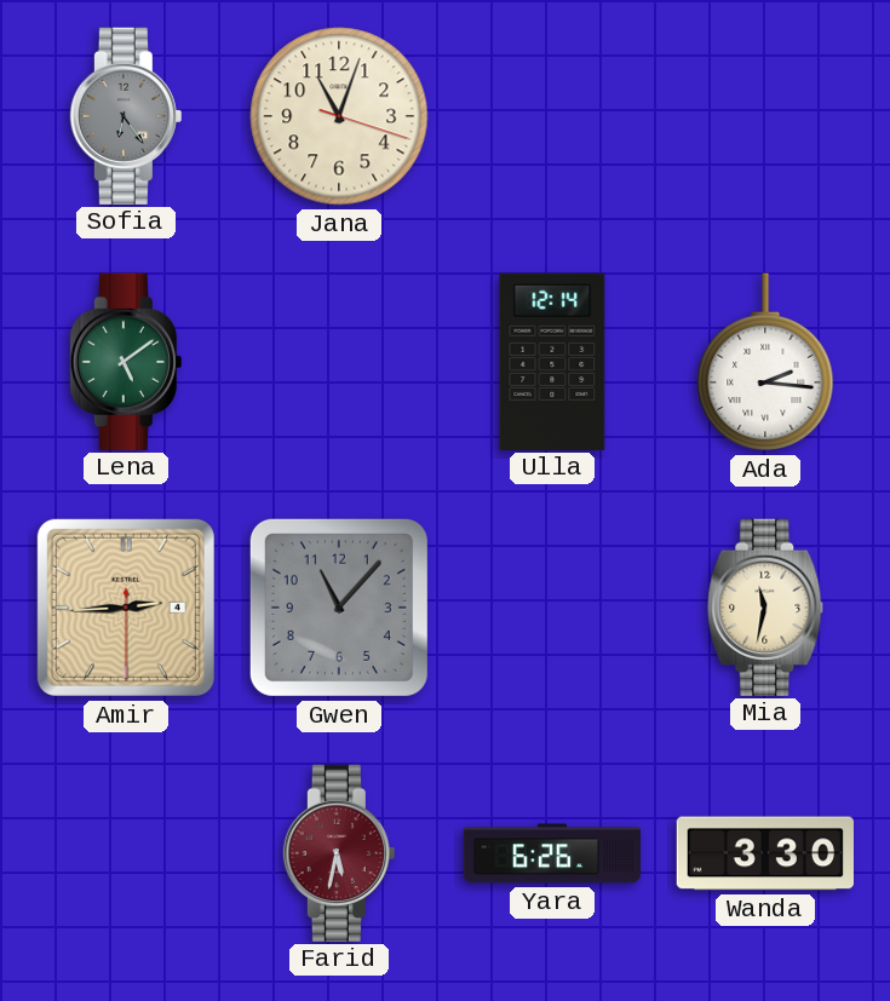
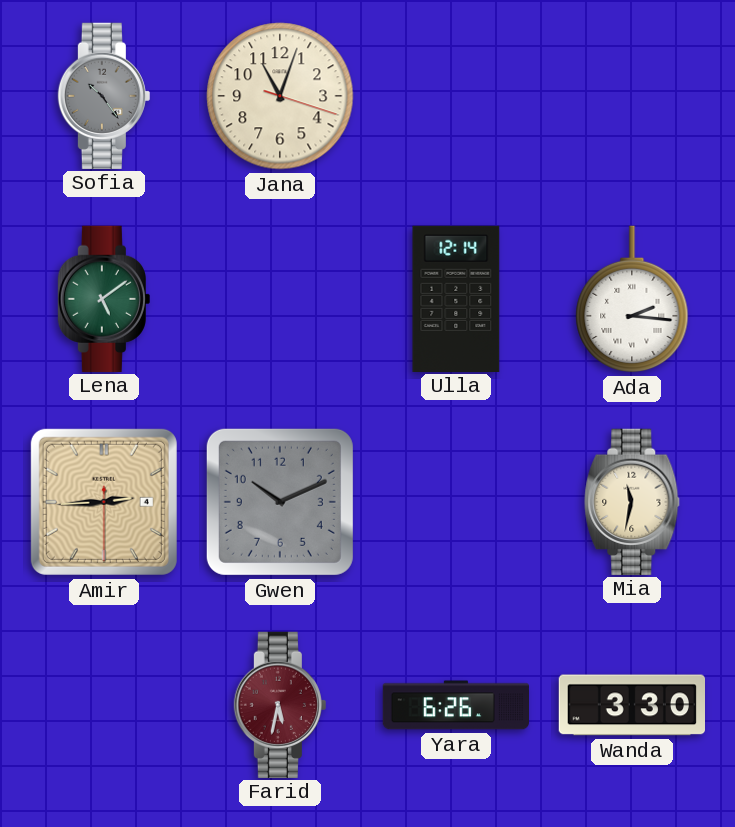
Sofia: 6:24 -> 10:24 (104, 95)
Gwen: 11:07 -> 10:11 (280, 502)
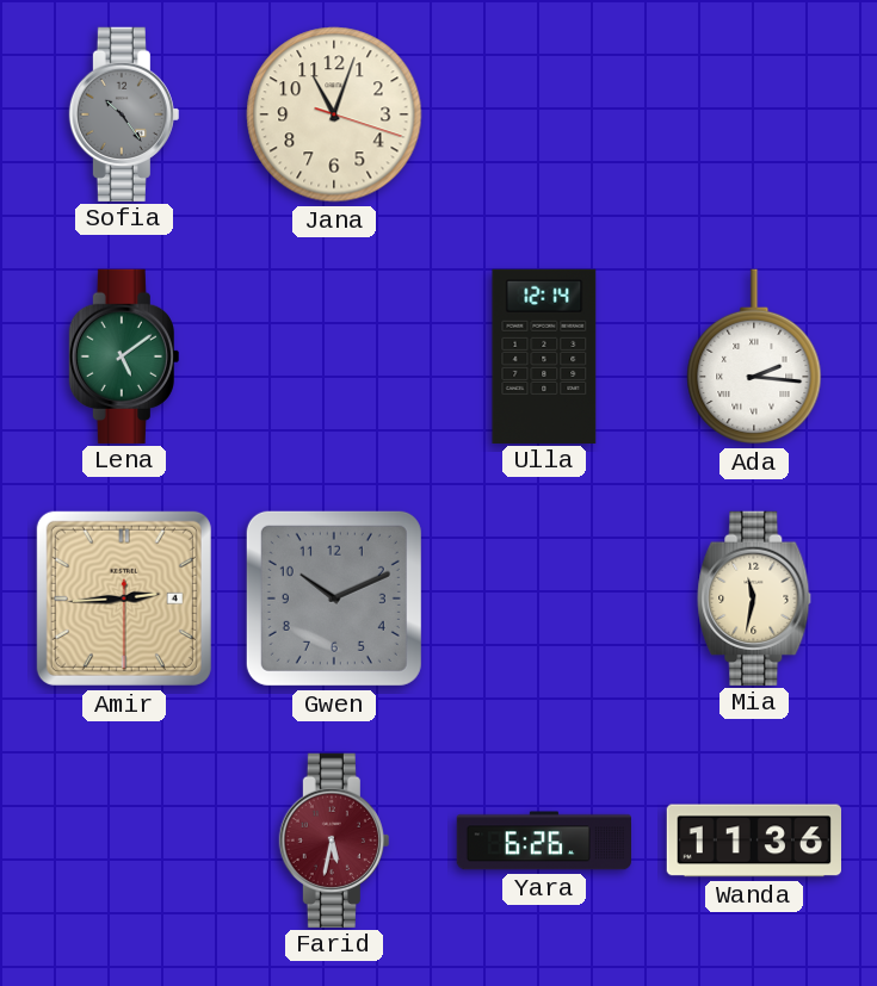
Wanda: 3:30 -> 11:36 (753, 841)
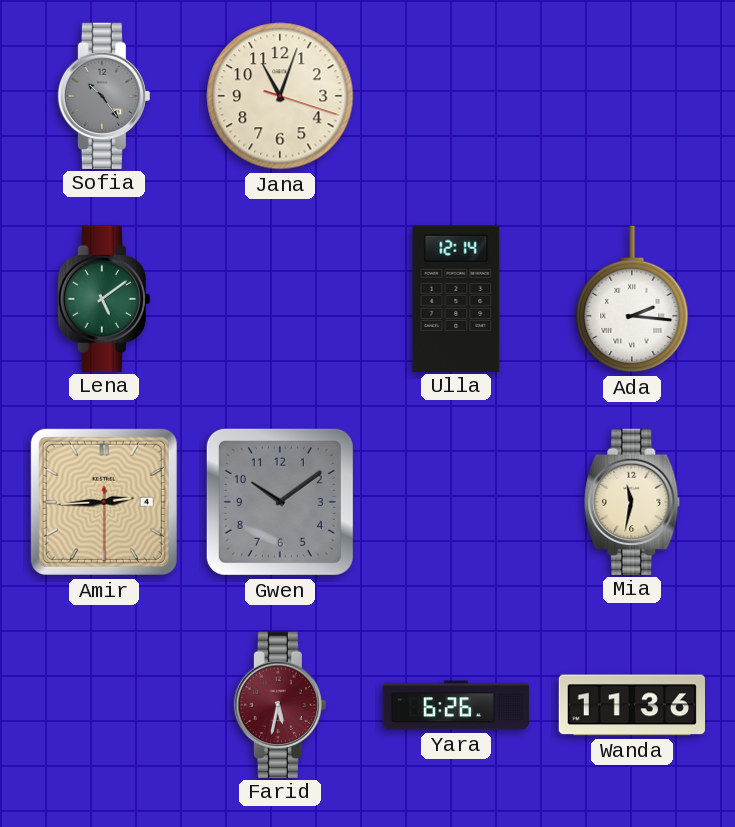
Gwen: 10:11 -> 10:09 (280, 502)
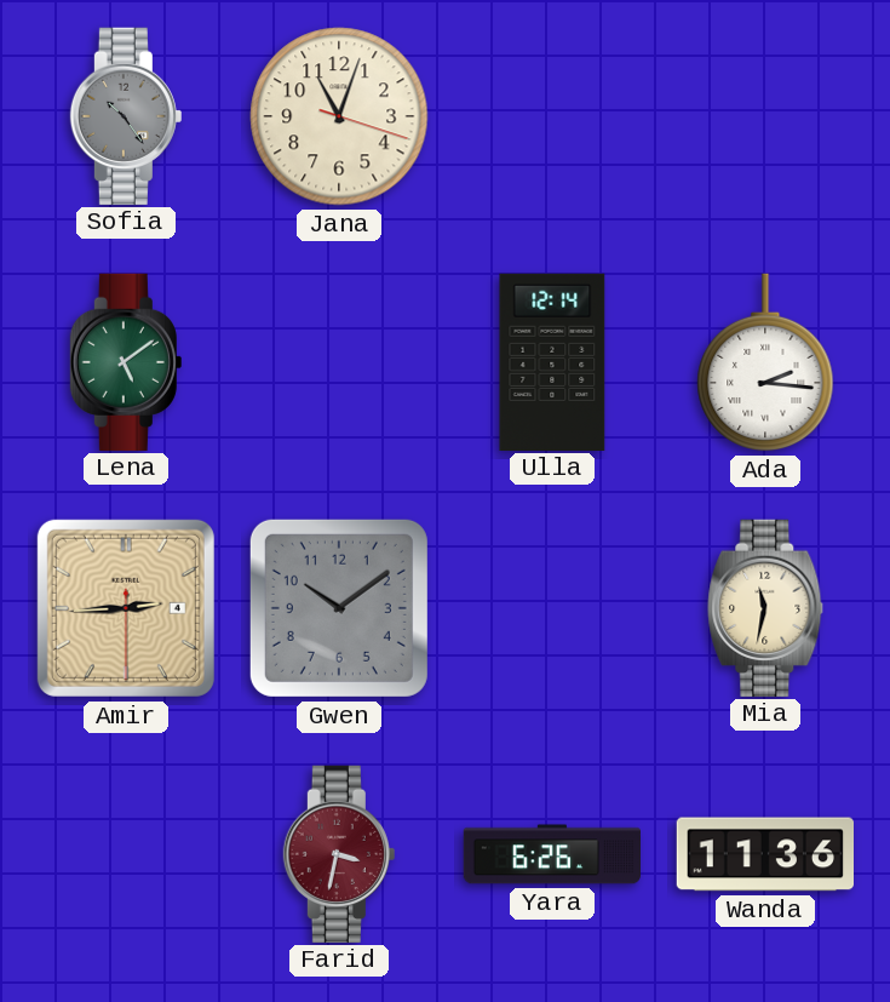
Farid: 5:32 -> 3:32 (339, 853)
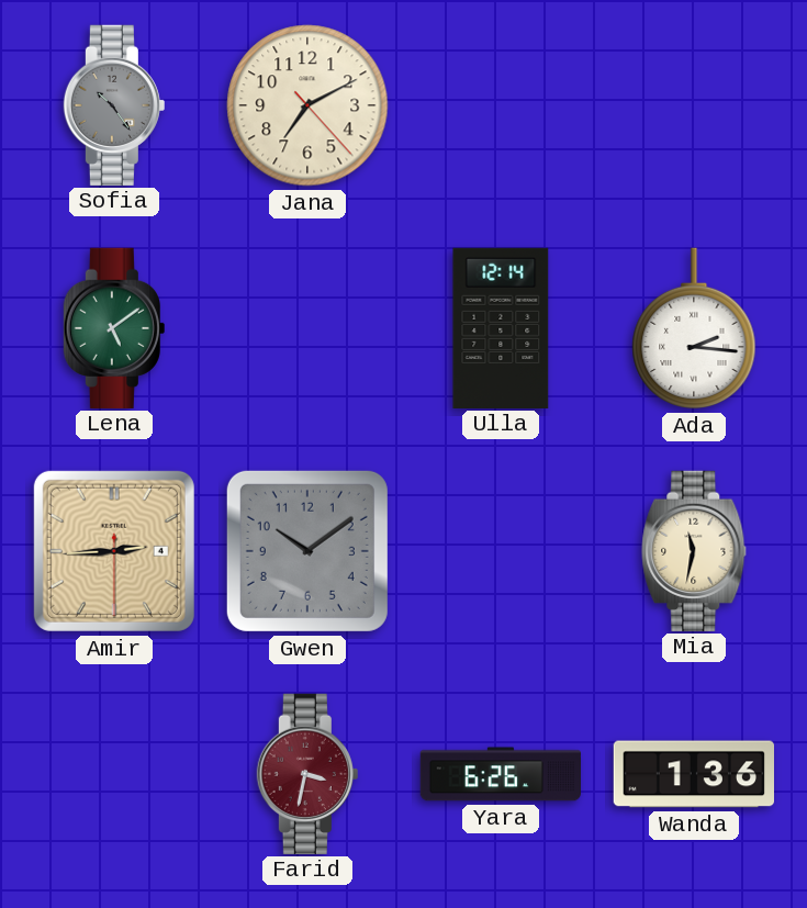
Jana: 11:03 -> 7:10 (307, 105)
Wanda: 11:36 -> 1:36 (693, 774)
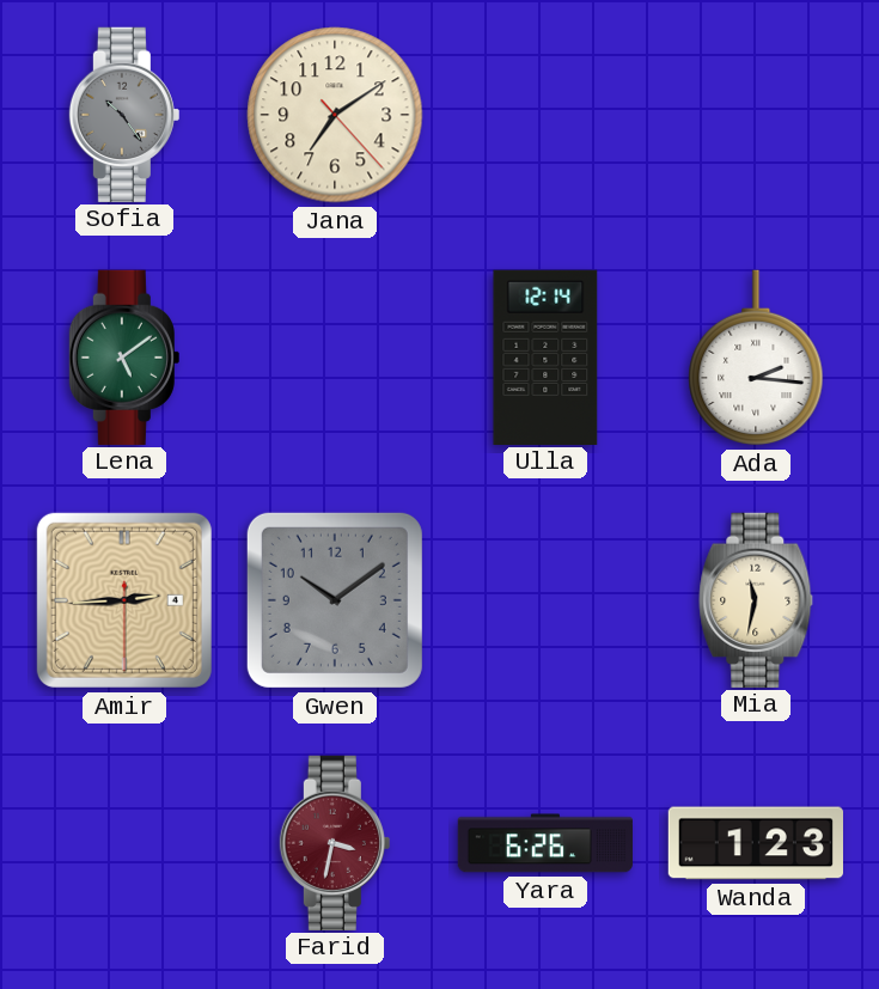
Jana: 7:10 -> 7:09 (335, 115)
Wanda: 1:36 -> 1:23 (755, 843)
